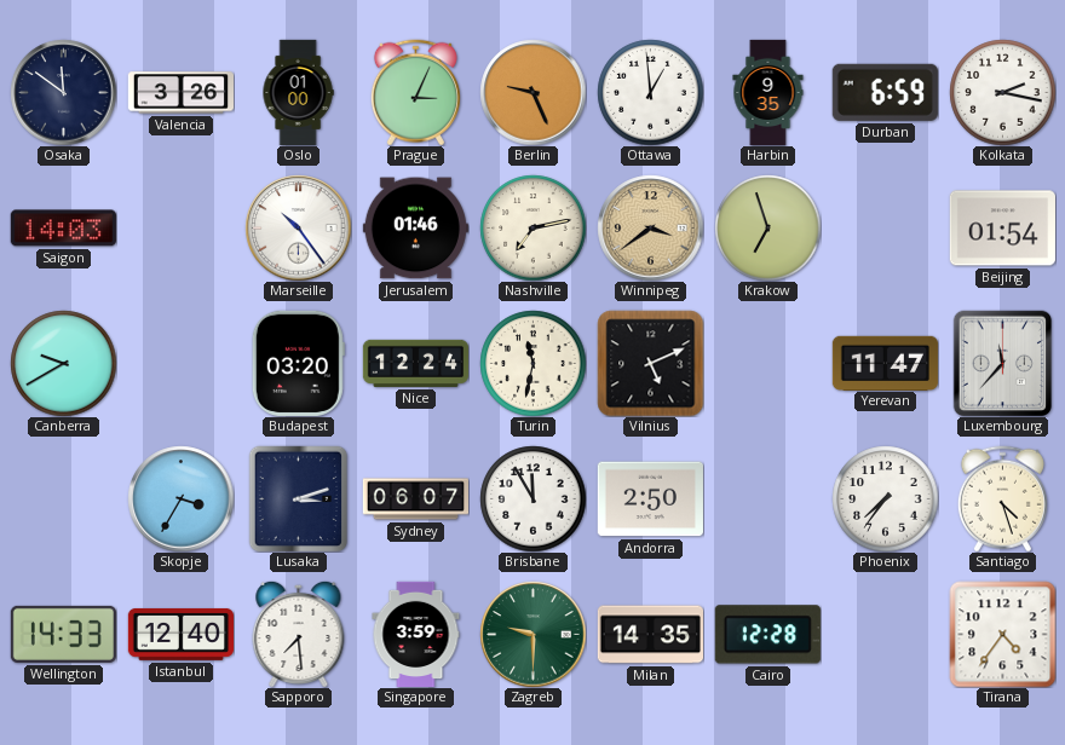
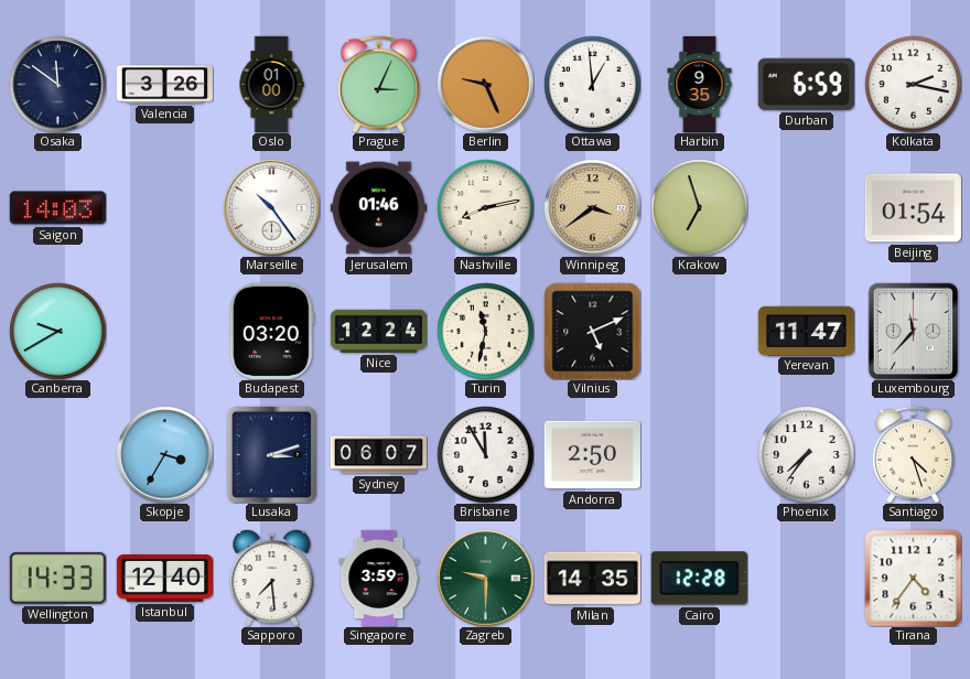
Nashville: 7:13 -> 8:13 (485, 207)
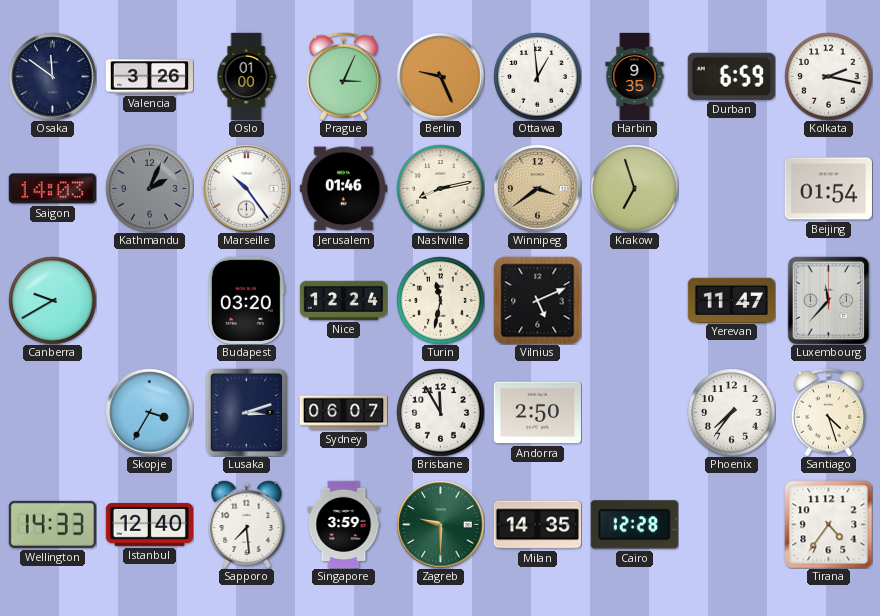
Kathmandu: none -> 2:04 (149, 188)
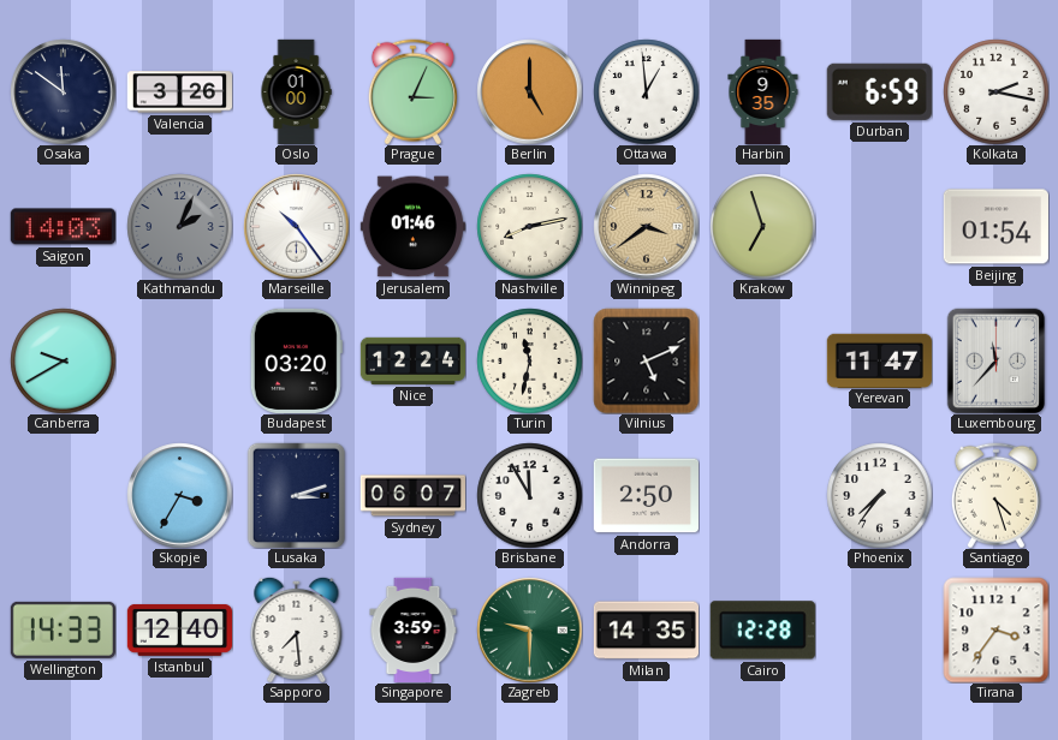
Berlin: 9:26 -> 5:00 (529, 91)
Tirana: 4:36 -> 3:36 (995, 629)
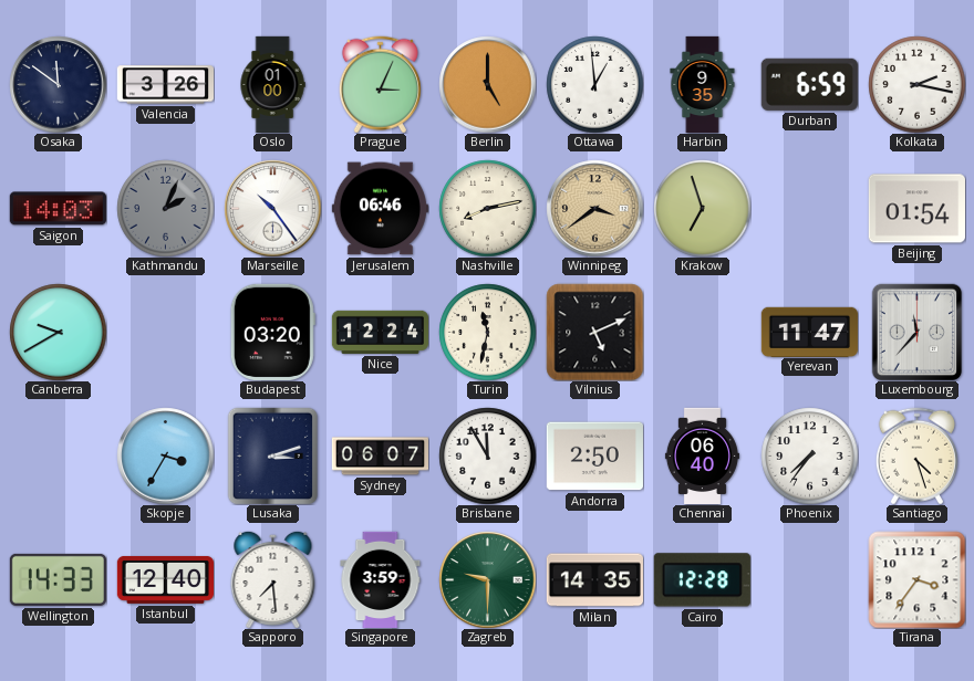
Jerusalem: 01:46 -> 06:46 (380, 209)
Chennai: none -> 06:40 (702, 455)
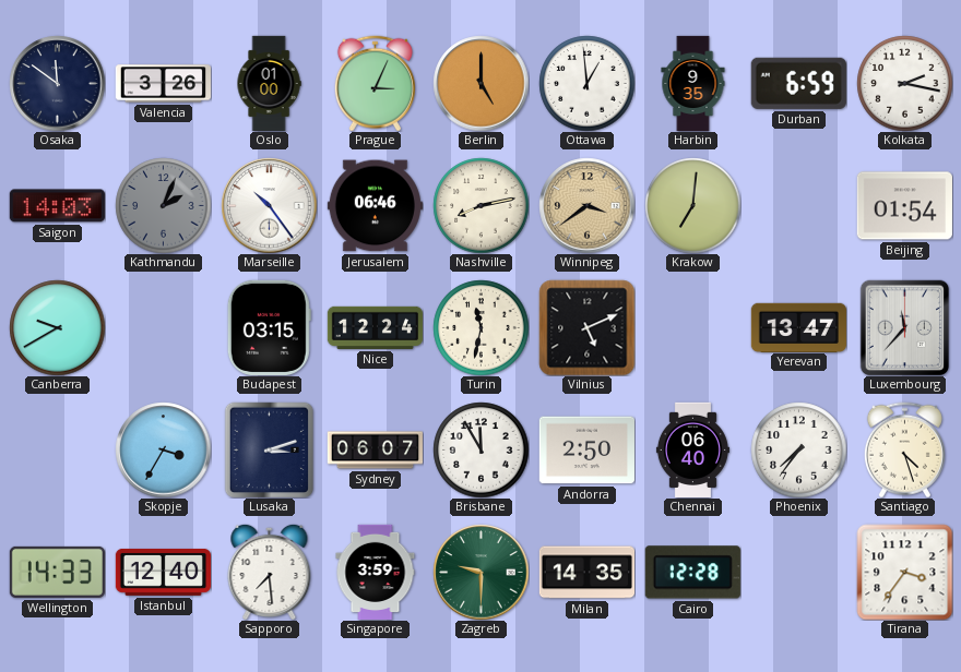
Krakow: 6:57 -> 7:01 (692, 205)
Budapest: 03:20 -> 03:15 (269, 327)
Yerevan: 11:47 -> 13:47 (798, 327)
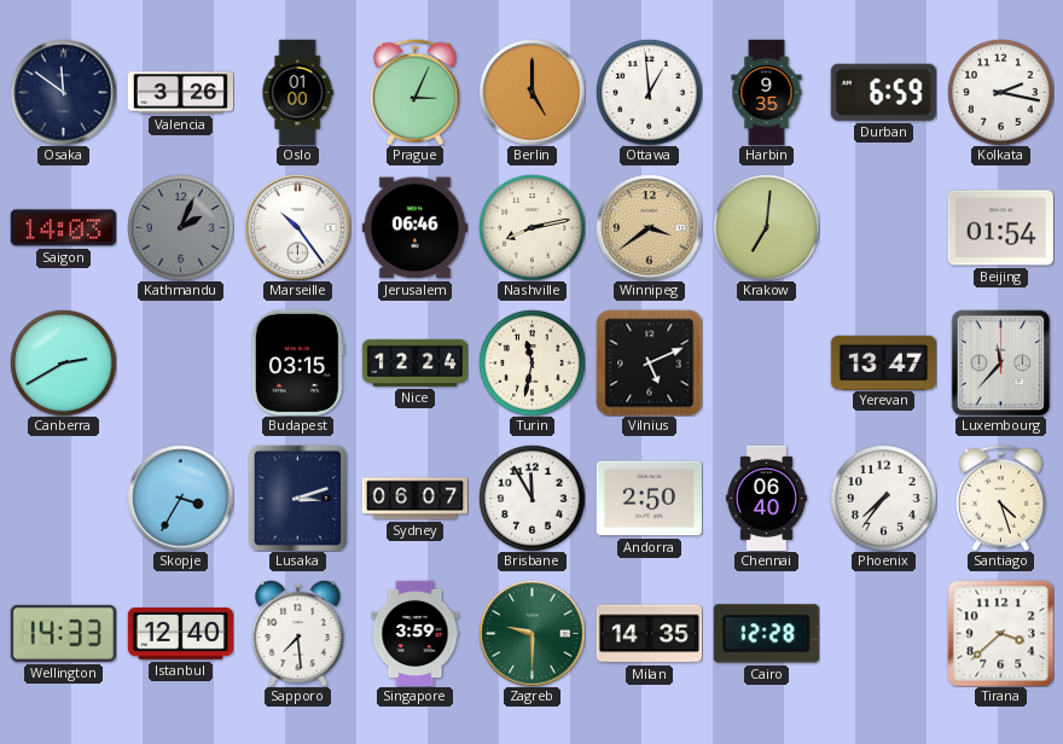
Canberra: 9:40 -> 2:40 (63, 362)
Tirana: 3:36 -> 3:38 (1000, 633)
